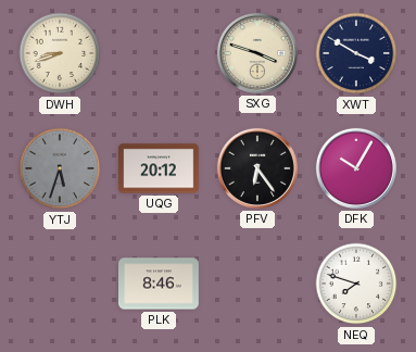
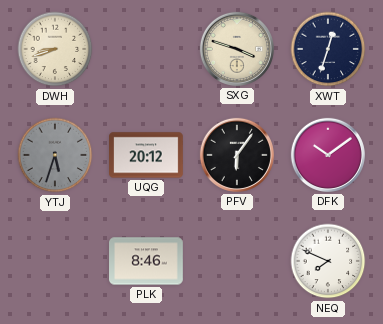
XWT: 3:50 -> 12:33 (328, 49)
PFV: 6:24 -> 6:06 (237, 155)
DFK: 10:05 -> 10:09 (328, 155)
NEQ: 7:48 -> 7:49 (328, 261)
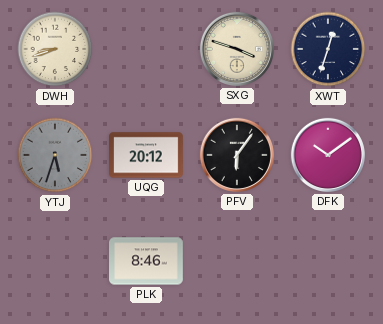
NEQ: 7:49 -> none (328, 261)
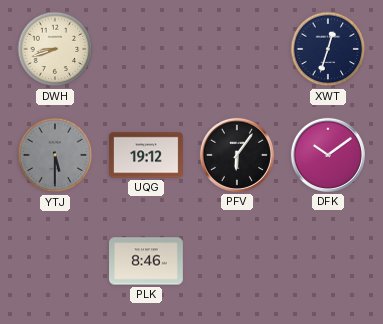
SXG: 3:48 -> none (237, 49)
YTJ: 5:33 -> 5:30 (55, 155)
UQG: 20:12 -> 19:12 (147, 155)
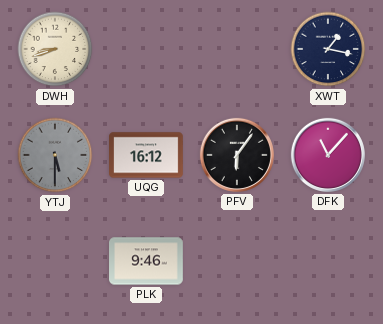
XWT: 12:33 -> 1:17 (328, 49)
UQG: 19:12 -> 16:12 (147, 155)
DFK: 10:09 -> 11:07 (328, 155)
PLK: 8:46 -> 9:46 (147, 261)
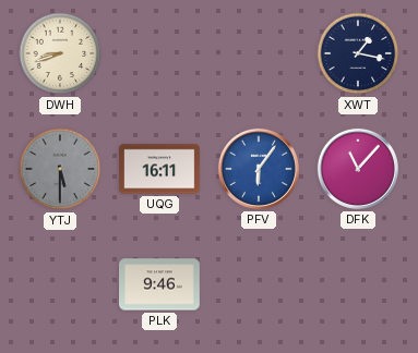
UQG: 16:12 -> 16:11 (160, 169)
PFV dial: black -> blue (259, 169)
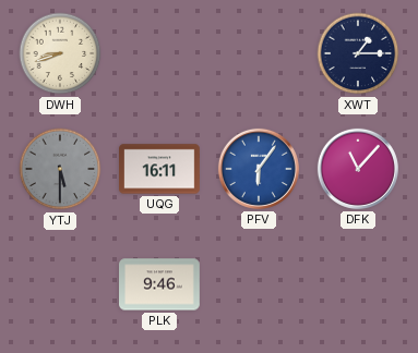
XWT: 1:17 -> 1:15 (358, 53)
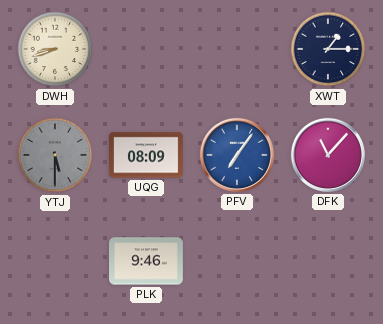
UQG: 16:11 -> 08:09 (147, 155)
PFV: 6:06 -> 7:06 (237, 155)
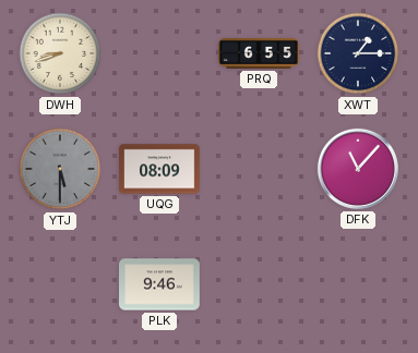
PRQ: none -> 6:55 (260, 54)
PFV: 7:06 -> none (237, 155)
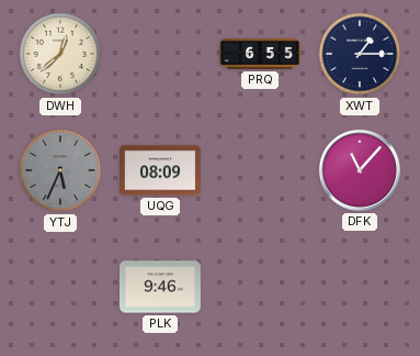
DWH: 8:42 -> 12:38 (60, 54)
YTJ: 5:30 -> 5:34 (60, 170)
